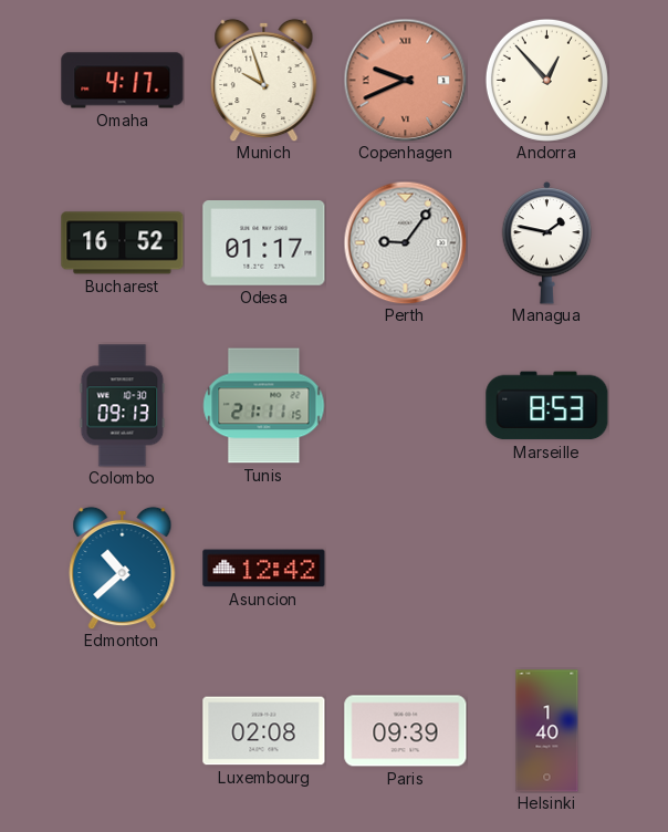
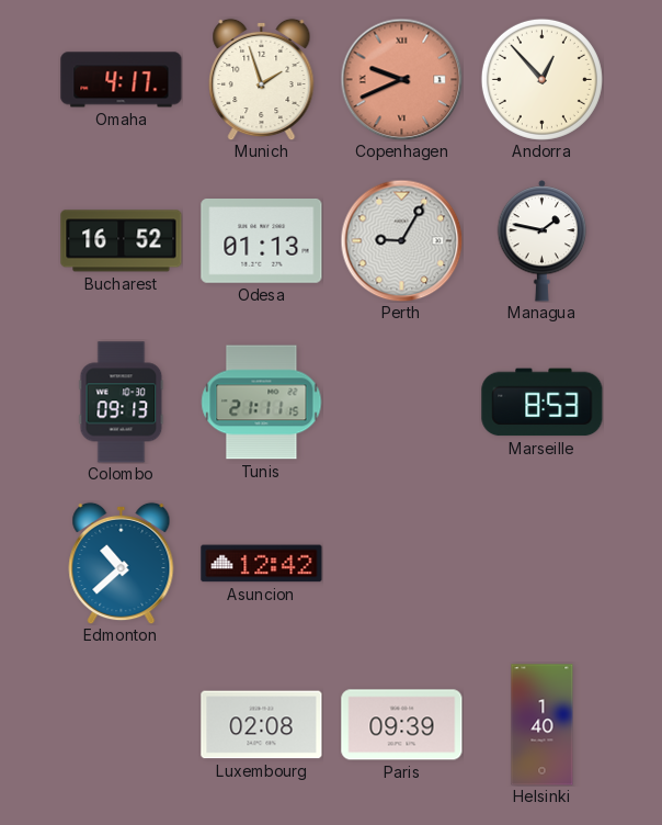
Munich: 9:57 -> 1:57 (262, 79)
Odesa: 01:17 -> 01:13 (262, 241)
Perth: 9:06 -> 9:05 (401, 240)
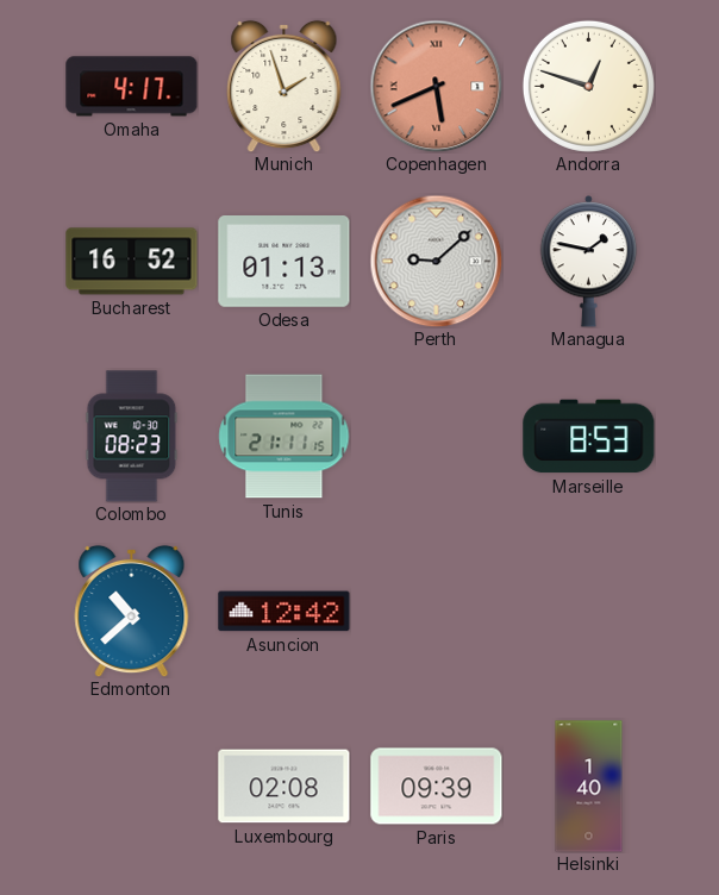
Copenhagen: 9:41 -> 5:41 (436, 86)
Andorra: 12:53 -> 12:48 (588, 86)
Perth: 9:05 -> 9:08 (436, 261)
Colombo: 09:13 -> 08:23 (132, 437)
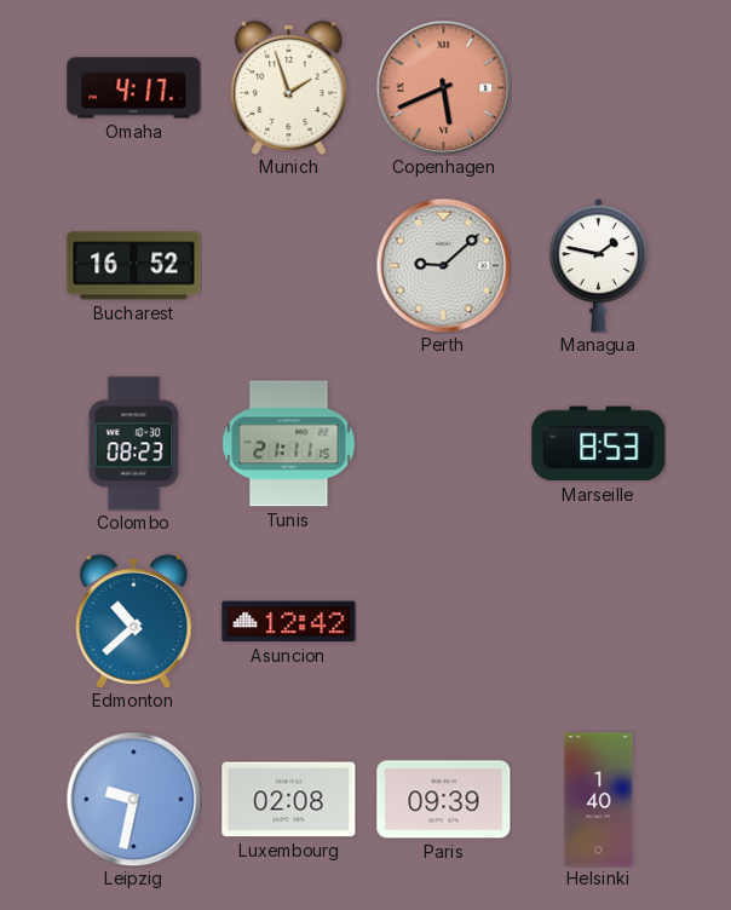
Andorra: 12:48 -> none (588, 86)
Odesa: 01:13 -> none (285, 262)
Leipzig: none -> 9:32 (133, 799)
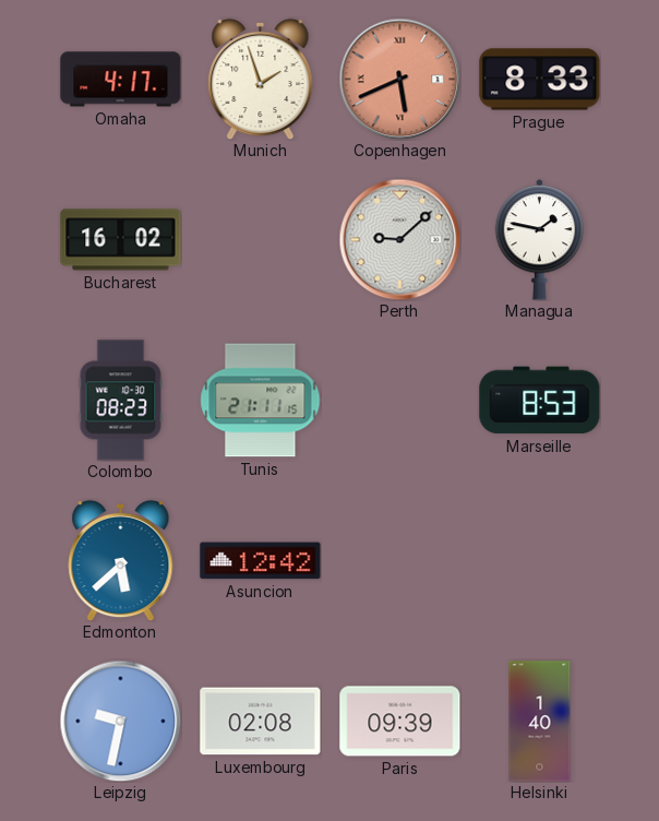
Prague: none -> 8:33 (540, 80)
Bucharest: 16:52 -> 16:02 (121, 240)
Edmonton: 10:38 -> 5:38 (121, 560)
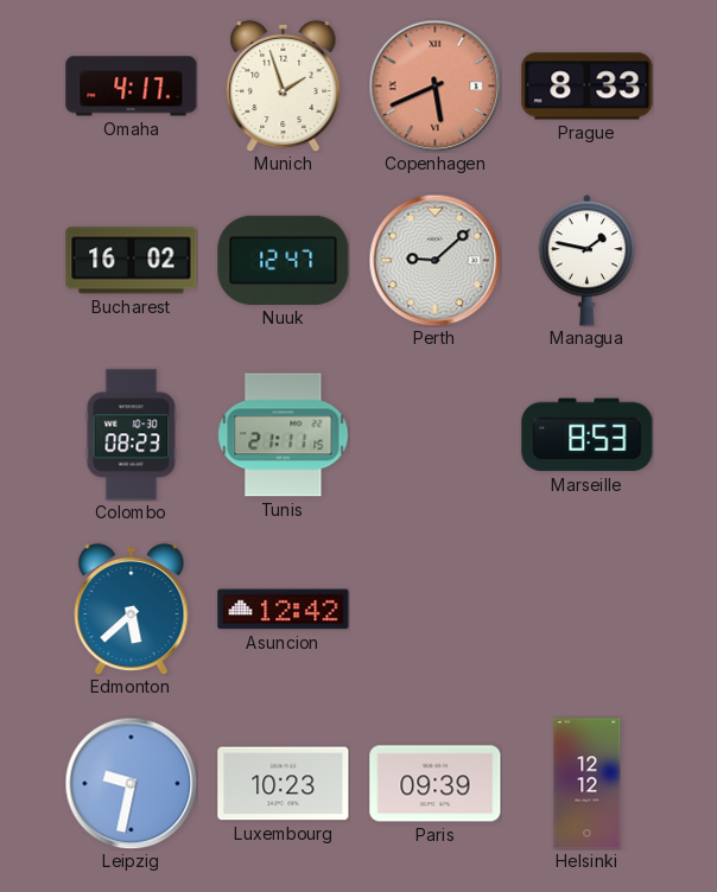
Nuuk: none -> 12:47 (284, 260)
Luxembourg: 02:08 -> 10:23 (284, 784)
Helsinki: 1:40 -> 12:12 (588, 784)
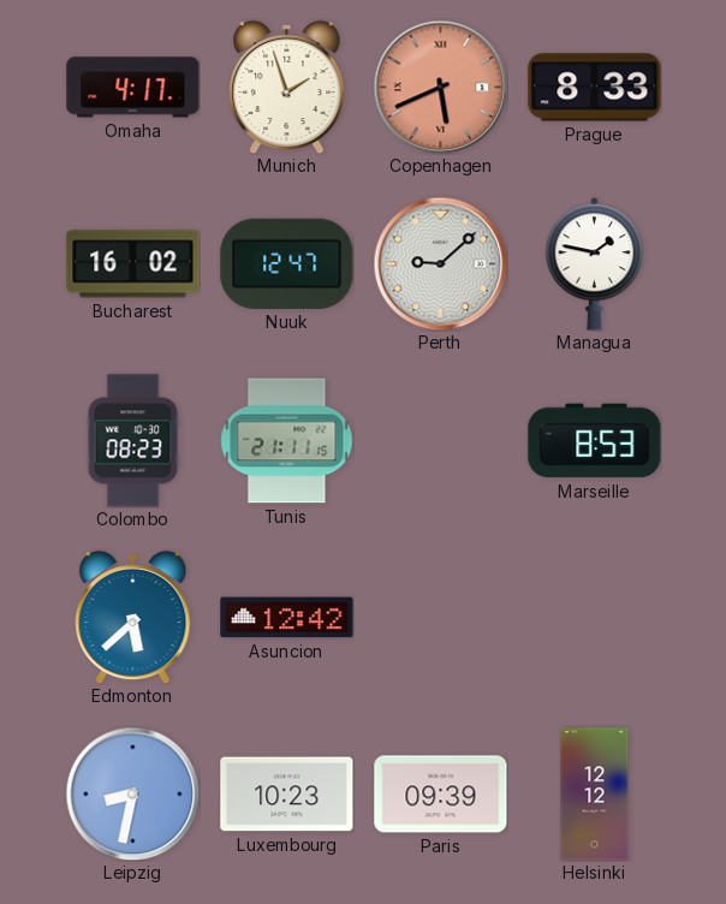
Leipzig: 9:32 -> 8:32 (132, 793)
